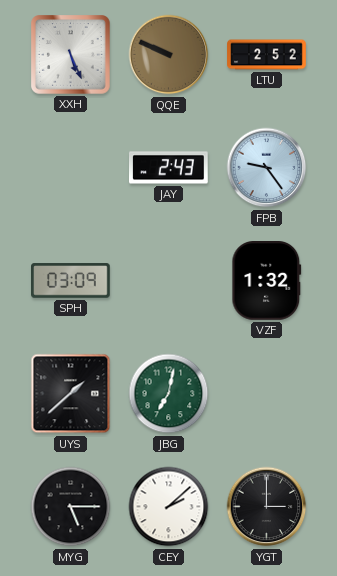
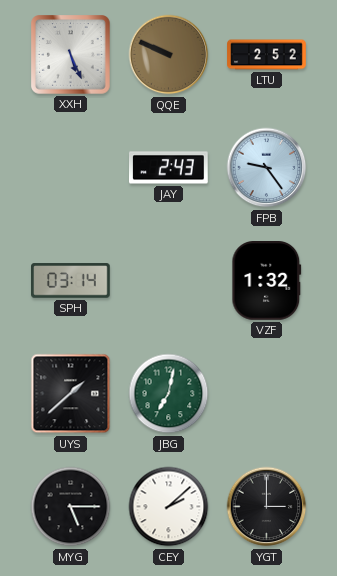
SPH: 03:09 -> 03:14 (71, 281)
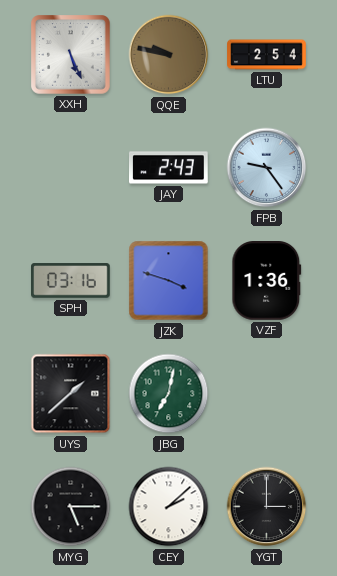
QQE: 9:49 -> 9:47 (169, 55)
LTU: 2:52 -> 2:54 (267, 55)
SPH: 03:14 -> 03:16 (71, 281)
JZK: none -> 3:48 (169, 281)
VZF: 1:32 -> 1:36 (267, 281)
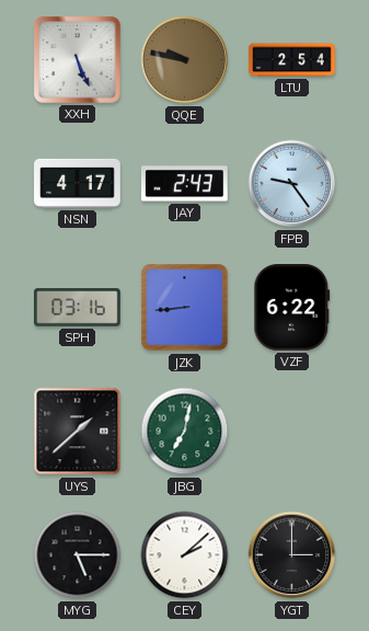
NSN: none -> 4:17 (78, 183)
JZK: 3:48 -> 8:44 (185, 308)
VZF: 1:36 -> 6:22 (292, 308)
